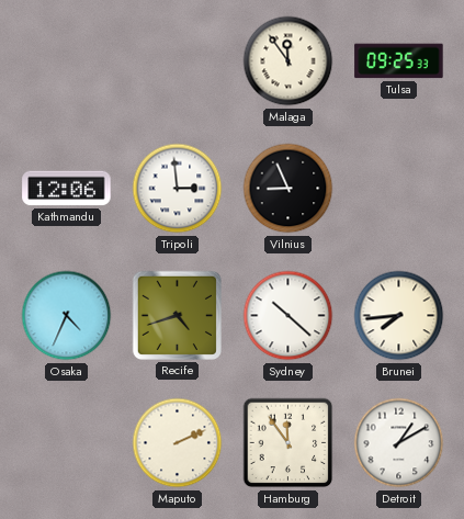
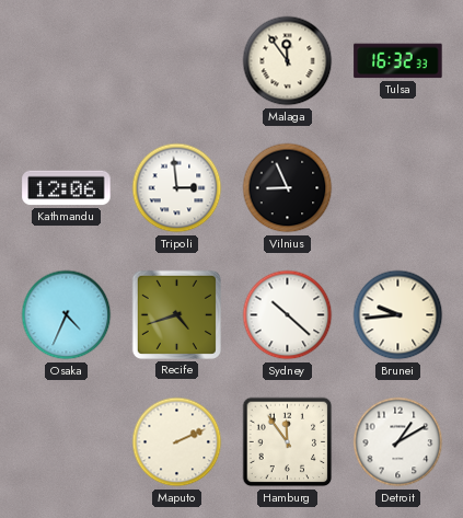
Tulsa: 09:25 -> 16:32 (398, 61)
Brunei: 7:44 -> 9:44 (398, 315)
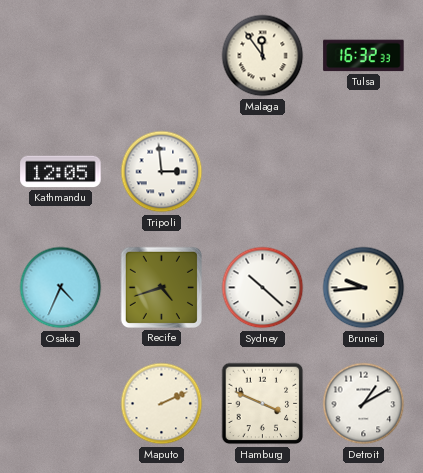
Kathmandu: 12:06 -> 12:05 (61, 172)
Vilnius: 8:56 -> none (288, 188)
Hamburg: 11:54 -> 3:49 (263, 404)
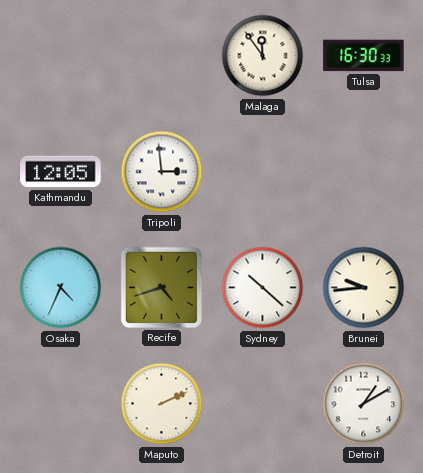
Tulsa: 16:32 -> 16:30 (364, 56)
Hamburg: 3:49 -> none (263, 404)
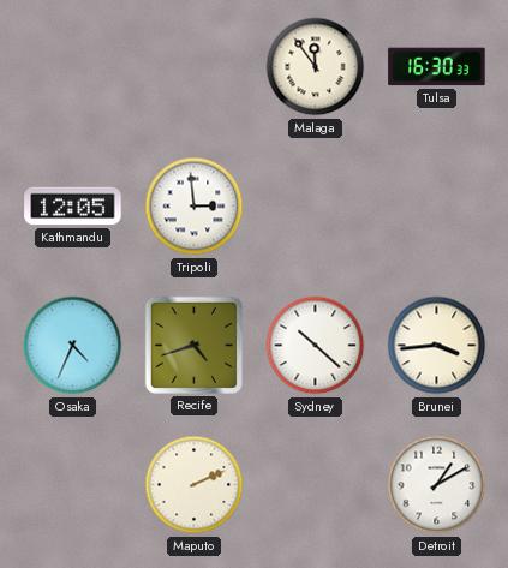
Brunei: 9:44 -> 3:44 (437, 346)
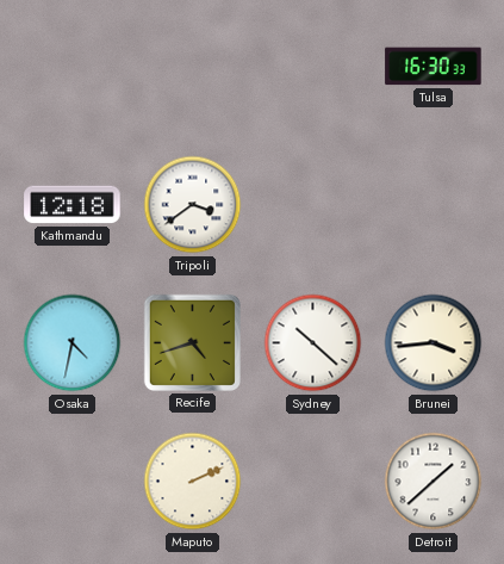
Malaga: 11:54 -> none (316, 67)
Kathmandu: 12:05 -> 12:18 (73, 205)
Tripoli: 2:59 -> 3:39 (193, 205)
Osaka: 4:34 -> 4:32 (73, 343)
Detroit: 1:10 -> 1:38 (434, 482)
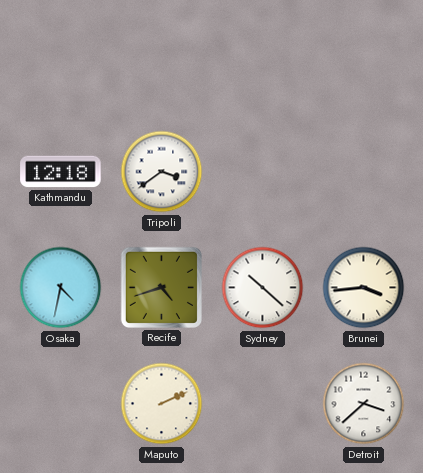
Tulsa: 16:30 -> none (434, 67)
Detroit: 1:38 -> 3:38 (364, 404)
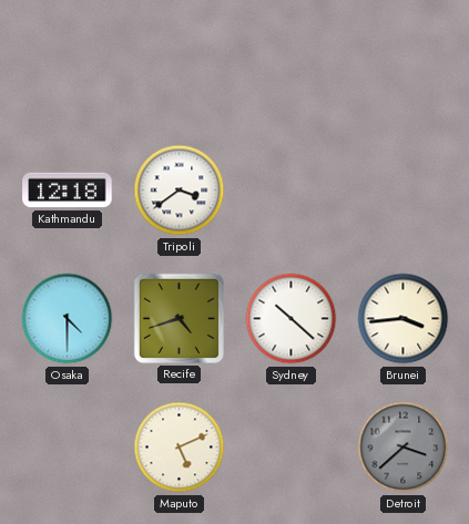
Osaka: 4:32 -> 4:30 (68, 319)
Maputo: 2:11 -> 5:11 (180, 448)
Detroit dial: white -> grey (404, 448)
